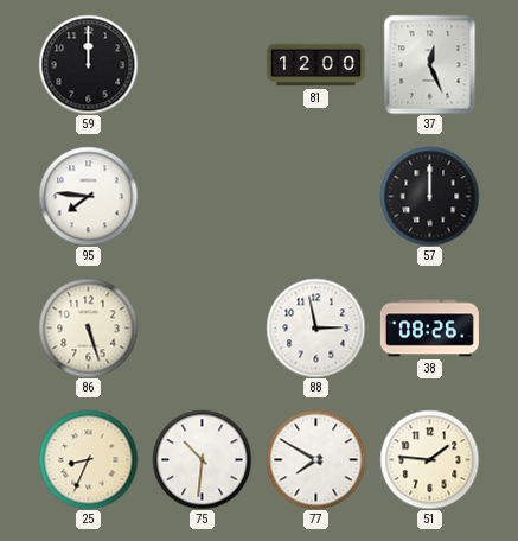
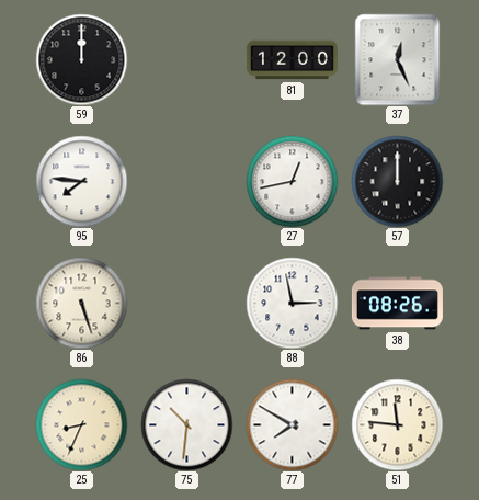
27: none -> 12:43 (292, 181)
51: 1:46 -> 11:46 (397, 424)
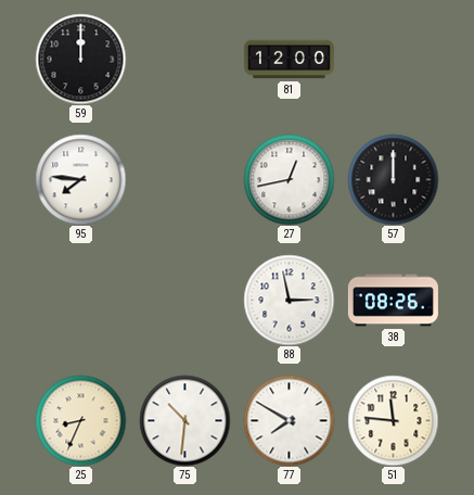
37: 12:26 -> none (398, 59)
86: 5:27 -> none (81, 303)
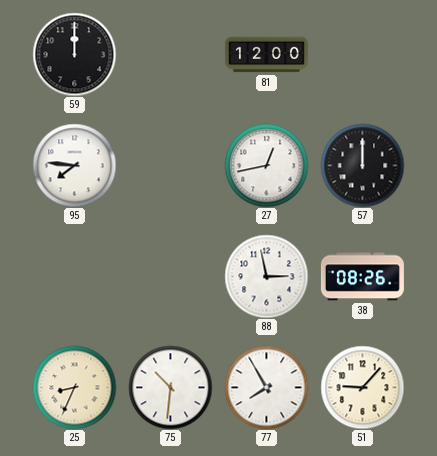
77: 7:50 -> 7:55 (266, 387)
51: 11:46 -> 9:07 (362, 387)
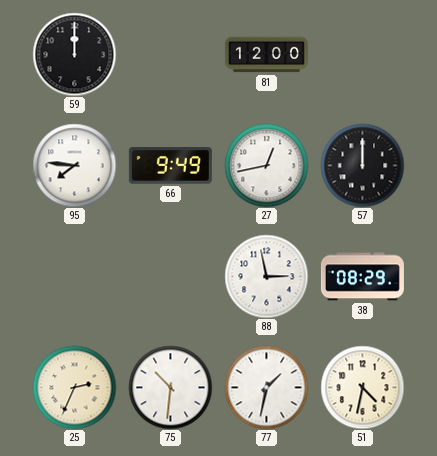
66: none -> 9:49 (170, 166)
38: 08:26 -> 08:29 (362, 277)
25: 8:34 -> 2:34 (74, 387)
77: 7:55 -> 1:32 (266, 387)
51: 9:07 -> 4:32 (362, 387)
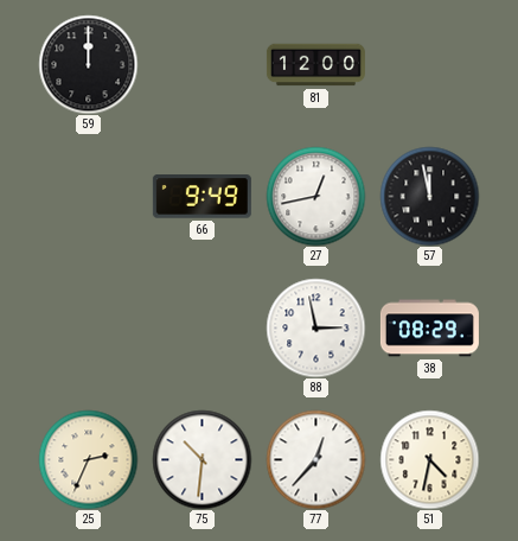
95: 7:46 -> none (74, 165)
57: 12:00 -> 11:58 (429, 196)
77: 1:32 -> 12:37 (315, 459)
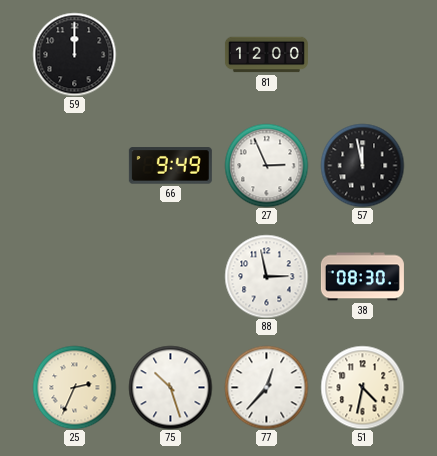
27: 12:43 -> 2:56 (266, 165)
38: 08:29 -> 08:30 (362, 277)
75: 10:31 -> 10:27 (170, 387)
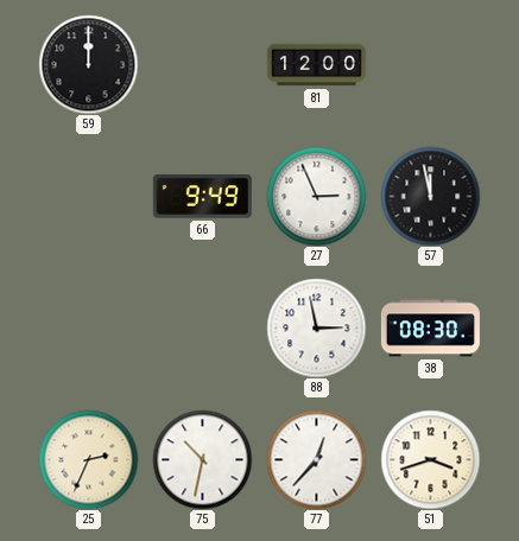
75: 10:27 -> 10:32 (202, 459)
51: 4:32 -> 3:42 (430, 459)
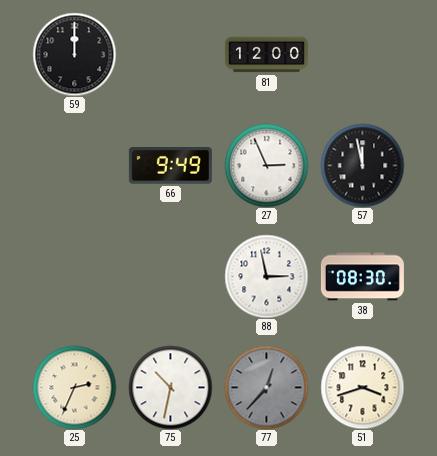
77 dial: white -> grey (266, 387)
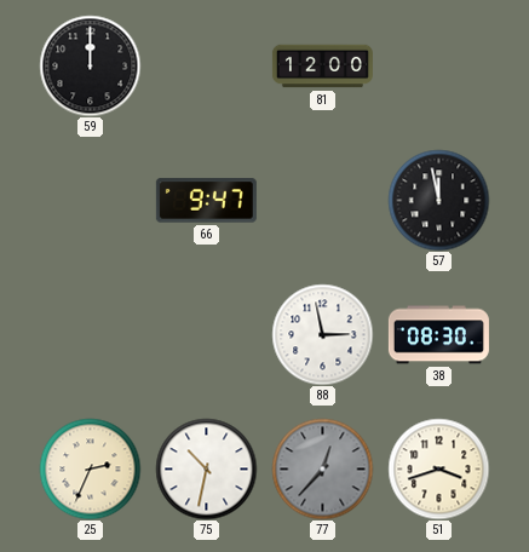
66: 9:49 -> 9:47 (206, 201)
27: 2:56 -> none (266, 165)
